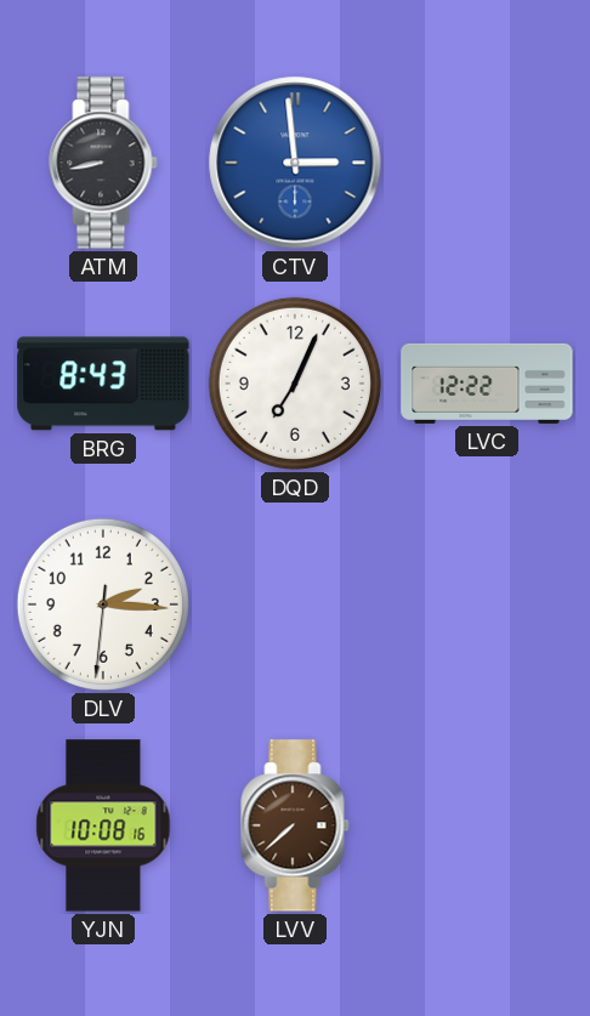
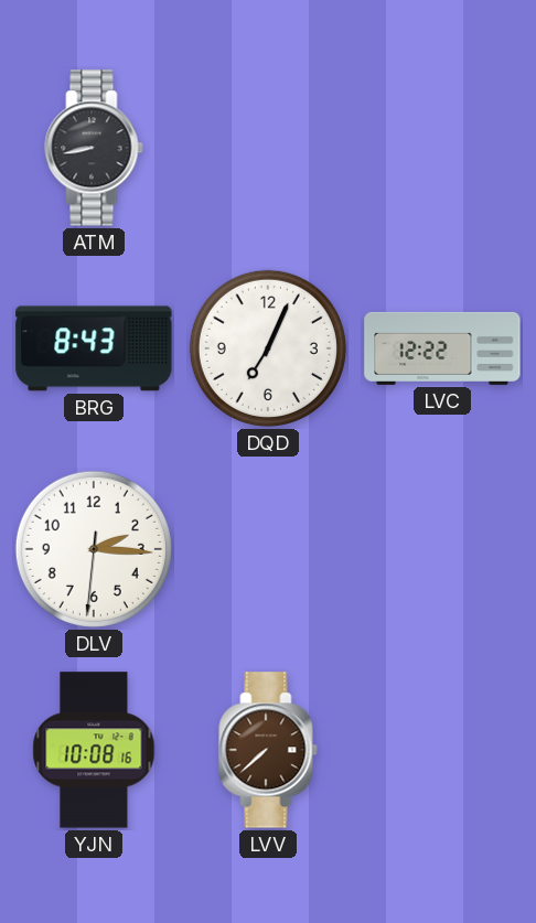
CTV: 2:59 -> none (295, 163)
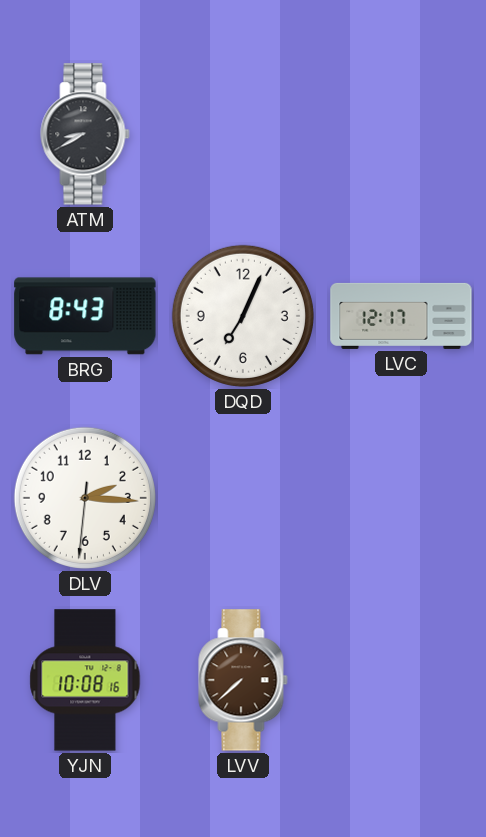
ATM: 8:43 -> 8:40 (85, 134)
LVC: 12:22 -> 12:17 (401, 316)
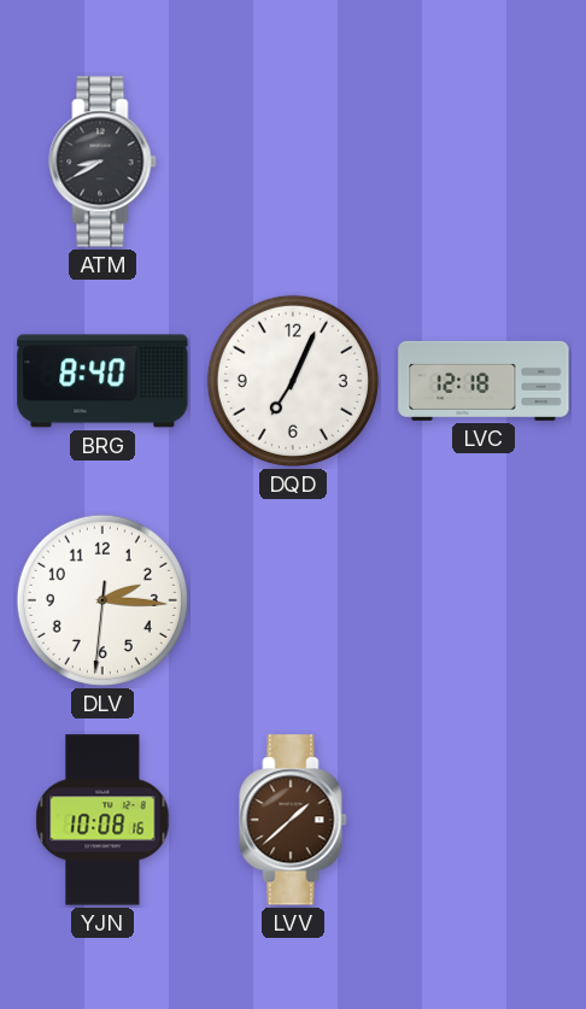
BRG: 8:43 -> 8:40 (102, 381)
LVC: 12:17 -> 12:18 (484, 381)
LVV: 7:38 -> 1:38 (293, 820)
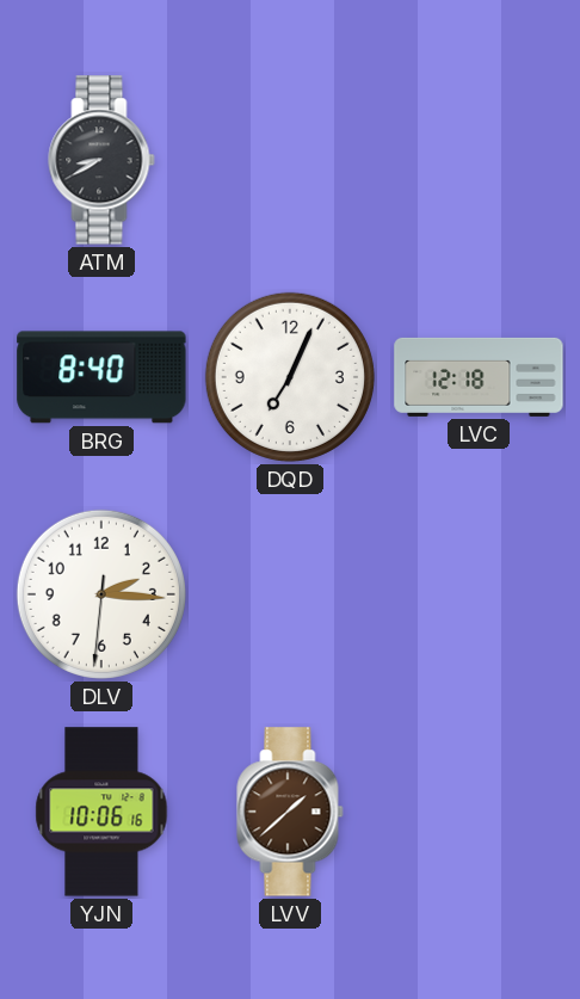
YJN: 10:08 -> 10:06 (101, 812)
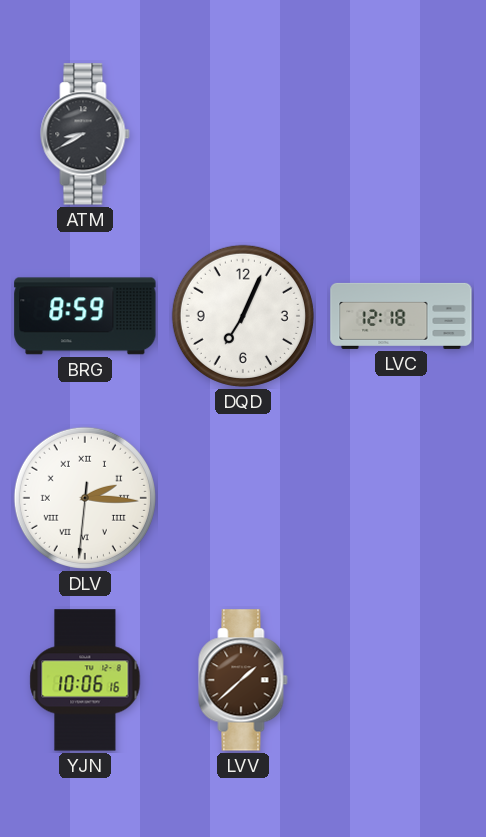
BRG: 8:40 -> 8:59 (85, 316)
DLV numerals: Arabic -> Roman (85, 498)
